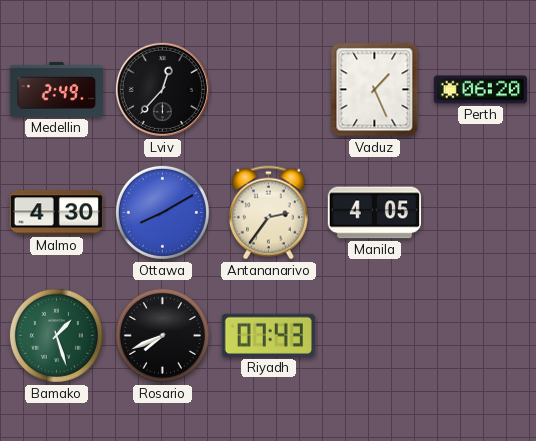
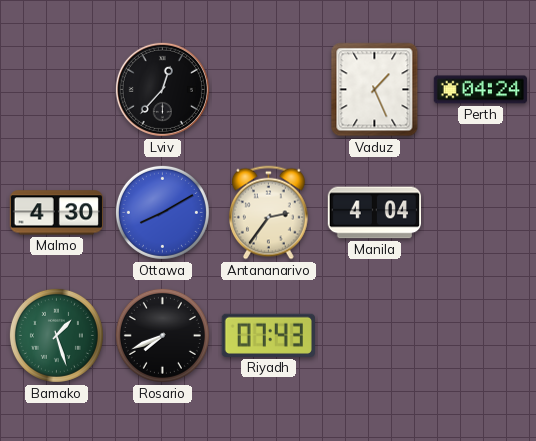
Medellin: 2:49 -> none (56, 90)
Perth: 06:20 -> 04:24 (480, 90)
Manila: 4:05 -> 4:04 (374, 213)
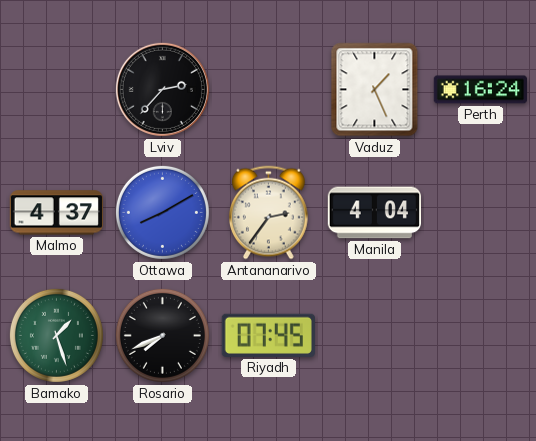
Lviv: 12:37 -> 2:37 (162, 89)
Perth: 04:24 -> 16:24 (480, 90)
Malmo: 4:30 -> 4:37 (56, 213)
Riyadh: 07:43 -> 07:45 (268, 335)
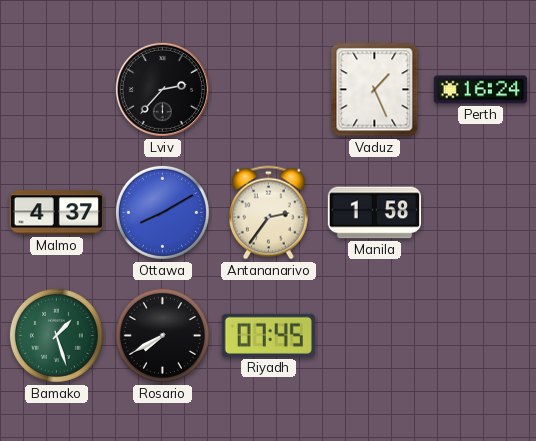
Manila: 4:04 -> 1:58 (374, 213)
Rosario: 7:41 -> 7:40 (162, 335)
